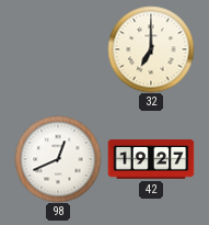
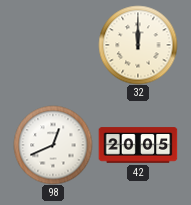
32: 7:00 -> 12:00 (138, 45)
42: 19:27 -> 20:05 (138, 145)
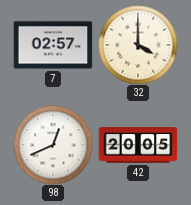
7: none -> 02:57 (53, 45)
32: 12:00 -> 4:00 (138, 45)
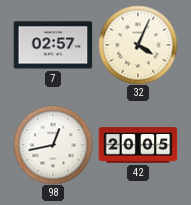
32: 4:00 -> 4:04 (138, 45)
98: 12:41 -> 12:43 (53, 145)
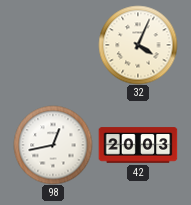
7: 02:57 -> none (53, 45)
42: 20:05 -> 20:03 (138, 145)
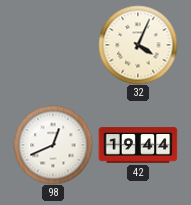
98: 12:43 -> 12:41 (53, 145)
42: 20:03 -> 19:44 (138, 145)
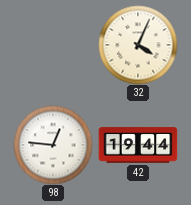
98: 12:41 -> 12:46 (53, 145)
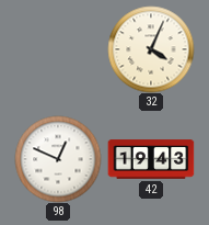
98: 12:46 -> 12:49 (58, 159)
42: 19:44 -> 19:43 (151, 159)
